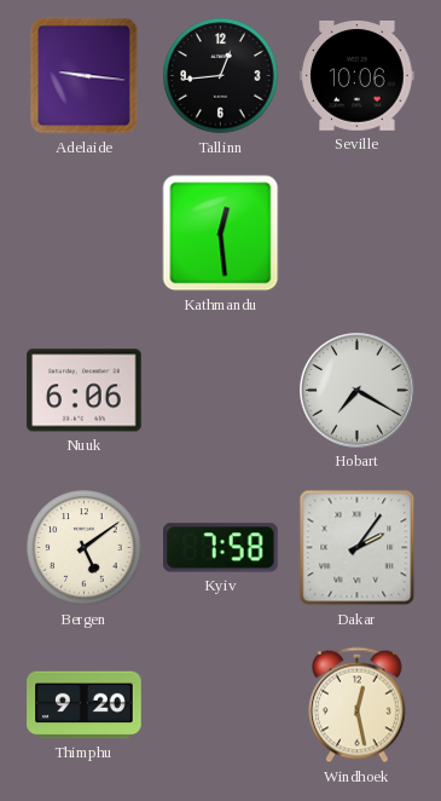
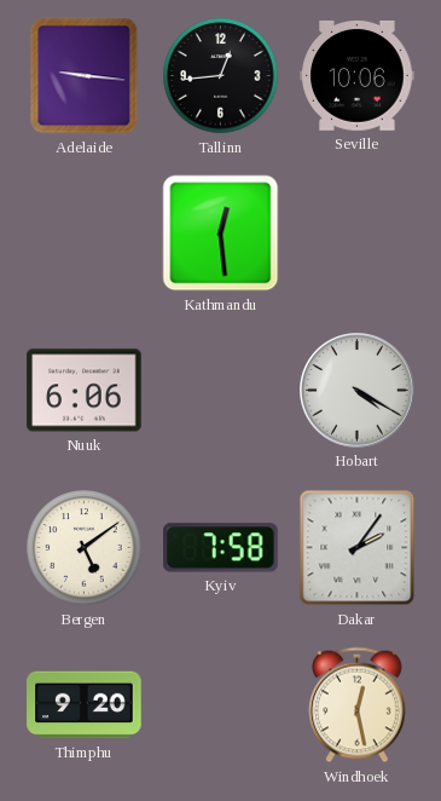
Hobart: 7:20 -> 4:20 (358, 391)
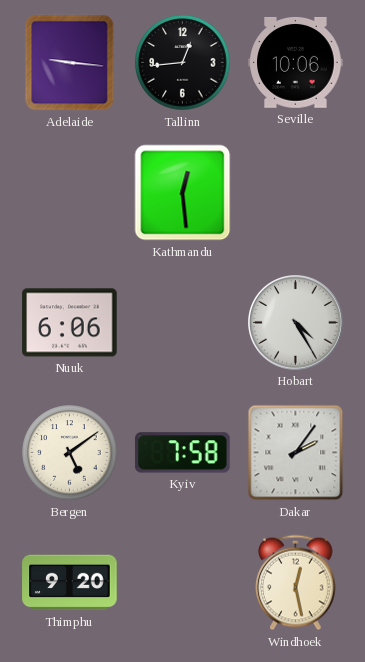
Hobart: 4:20 -> 4:25 (296, 323)
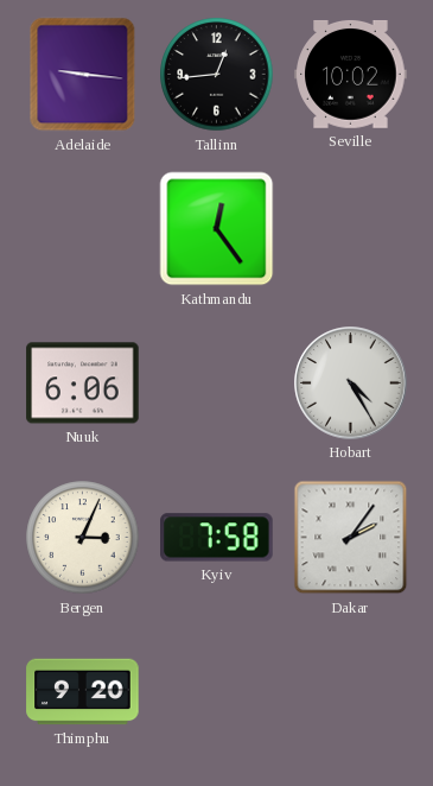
Seville: 10:06 -> 10:02 (351, 75)
Kathmandu: 12:29 -> 12:24 (217, 229)
Bergen: 5:09 -> 3:04 (83, 538)
Windhoek: 12:28 -> none (296, 583)
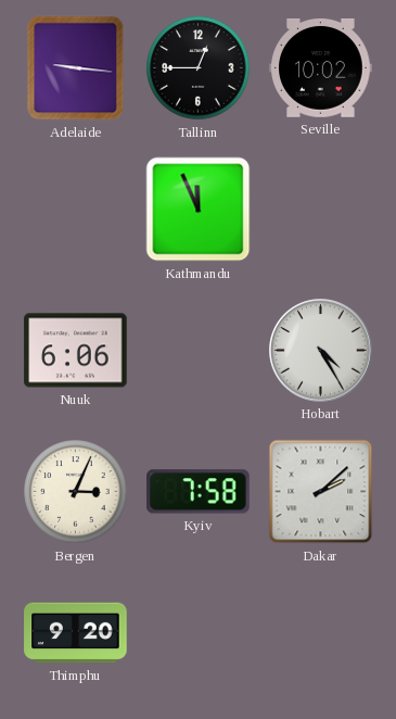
Tallinn: 12:44 -> 12:45 (199, 68)
Kathmandu: 12:24 -> 11:56 (199, 210)
Dakar: 2:06 -> 2:08 (321, 492)
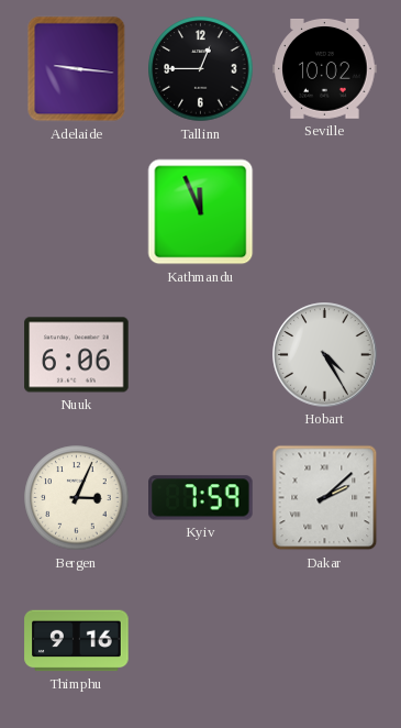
Kyiv: 7:58 -> 7:59 (201, 498)
Thimphu: 9:20 -> 9:16 (77, 641)
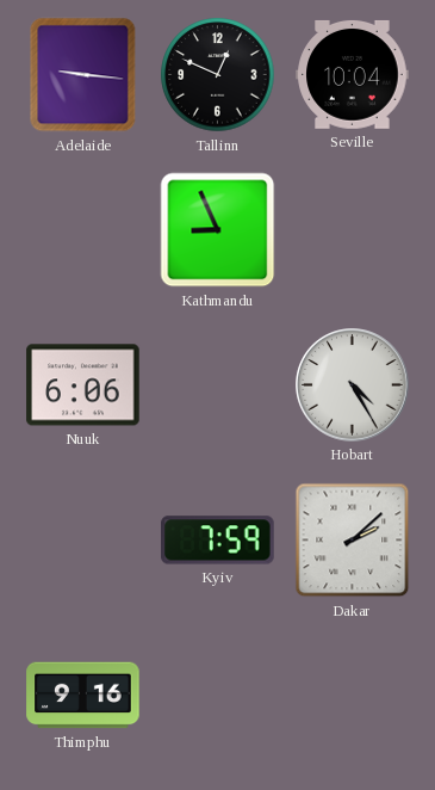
Tallinn: 12:45 -> 12:49 (218, 75)
Seville: 10:02 -> 10:04 (353, 75)
Kathmandu: 11:56 -> 8:56 (218, 230)
Bergen: 3:04 -> none (77, 498)
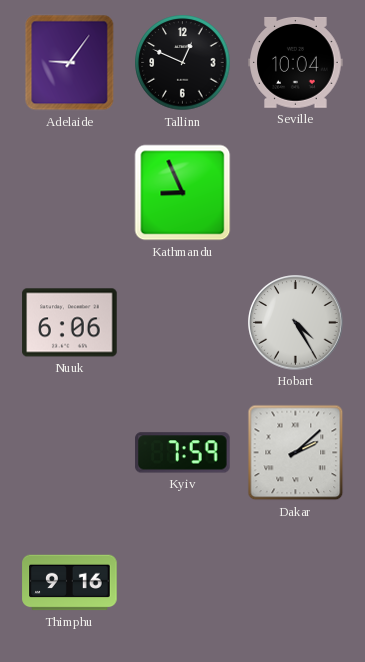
Adelaide: 9:16 -> 9:06 (70, 63)
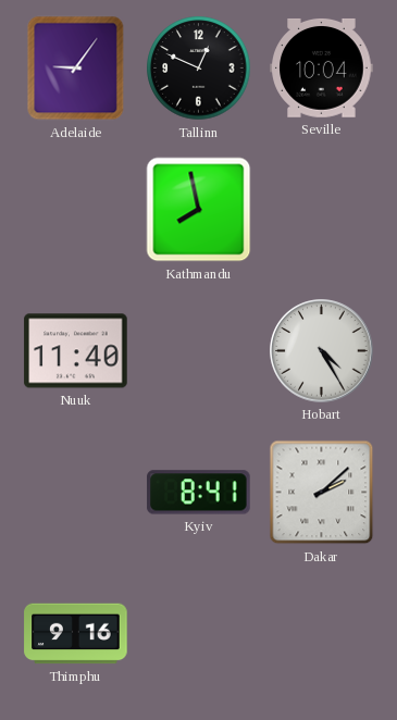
Kathmandu: 8:56 -> 7:58 (199, 210)
Nuuk: 6:06 -> 11:40 (76, 351)
Kyiv: 7:59 -> 8:41 (199, 493)
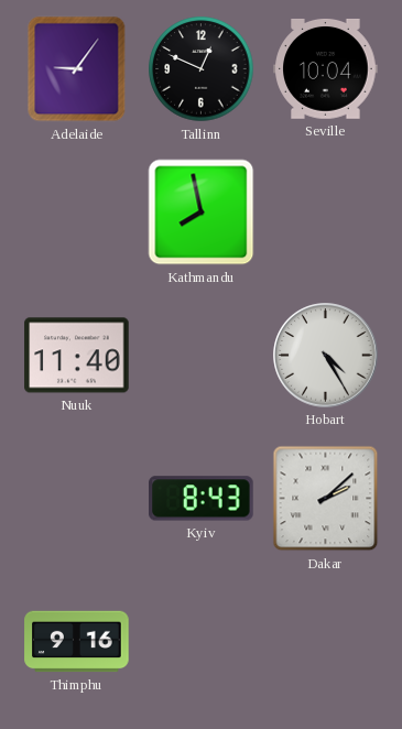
Kyiv: 8:41 -> 8:43 (202, 499)
